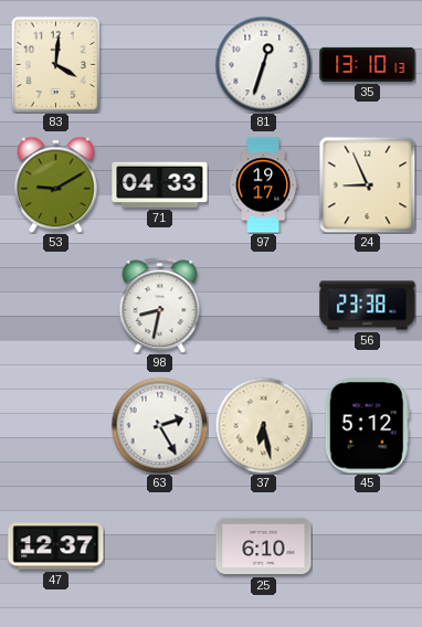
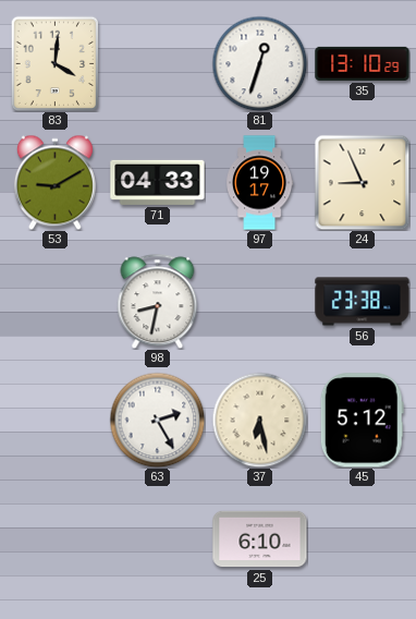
35: 13:10:13 -> 13:10:29 (363, 63)
47: 12:37 -> none (56, 546)
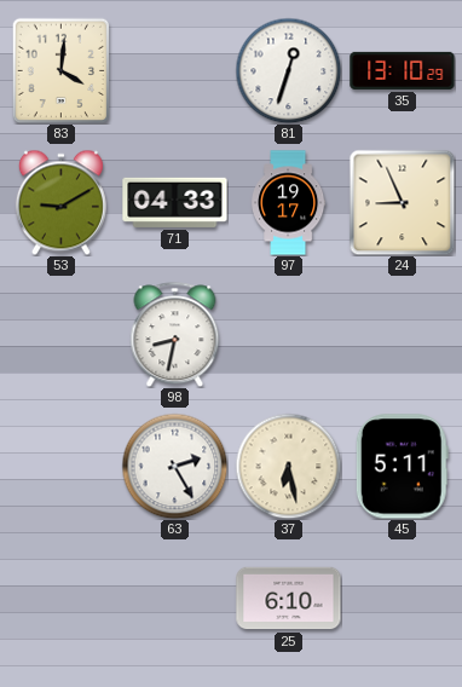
56: 23:38 -> none (363, 302)
45: 5:12 -> 5:11 (402, 467)
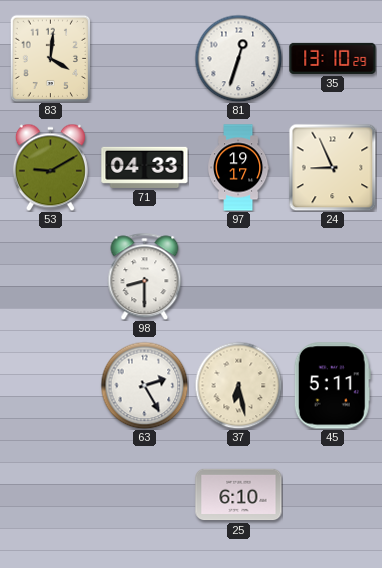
98: 8:32 -> 8:30 (145, 276)
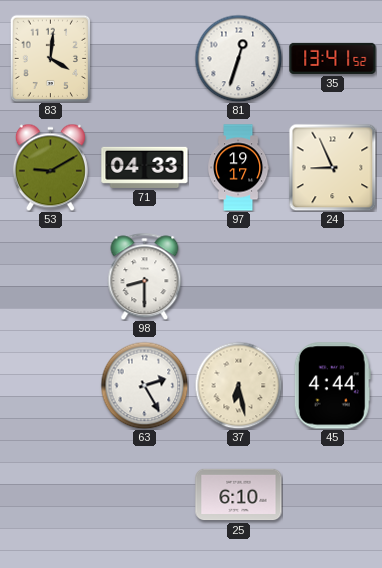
35: 13:10 -> 13:41 (333, 58)
45: 5:11 -> 4:44 (332, 386)
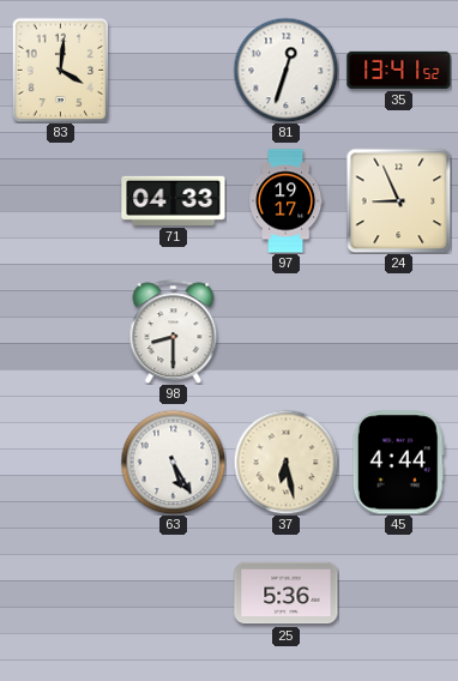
53: 9:10 -> none (50, 167)
63: 2:25 -> 5:25 (173, 462)
25: 6:10 -> 5:36 (287, 593)
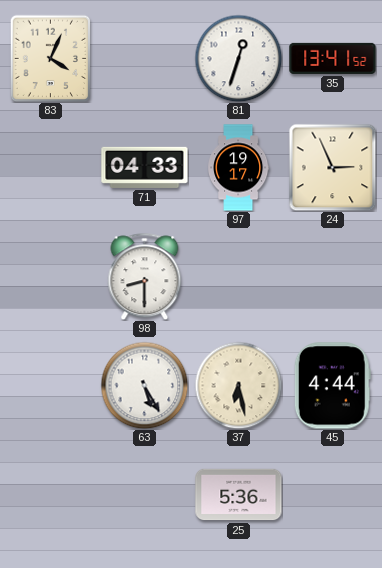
83: 4:01 -> 4:04 (51, 58)
24: 8:56 -> 2:56 (332, 167)
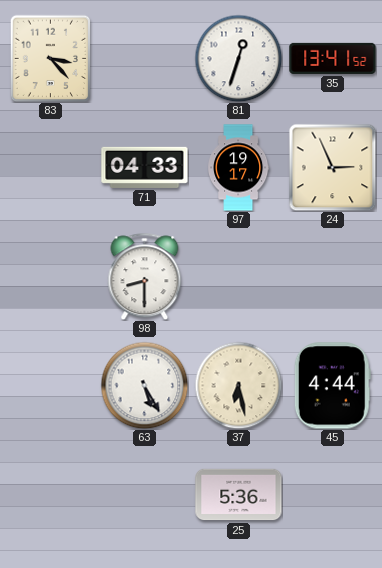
83: 4:04 -> 3:23 (51, 58)
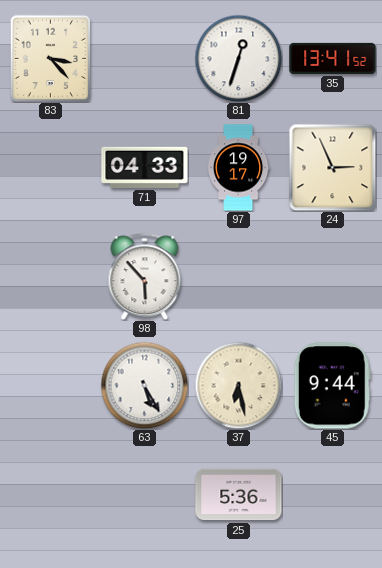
98: 8:30 -> 5:53 (145, 276)
45: 4:44 -> 9:44 (332, 386)
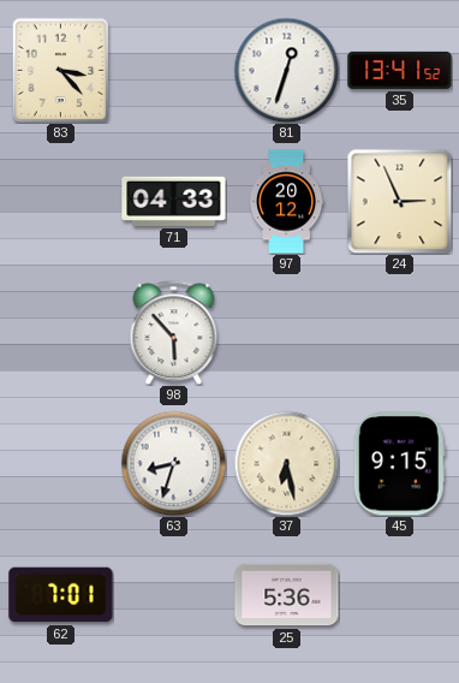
97: 19:17 -> 20:12 (287, 202)
63: 5:25 -> 8:33 (173, 463)
45: 9:44 -> 9:15 (399, 464)
62: none -> 7:01 (61, 595)
